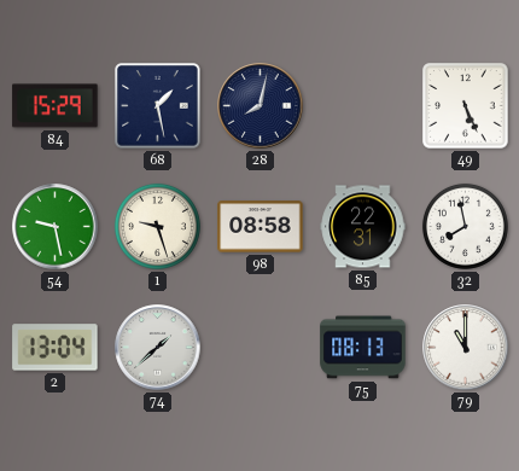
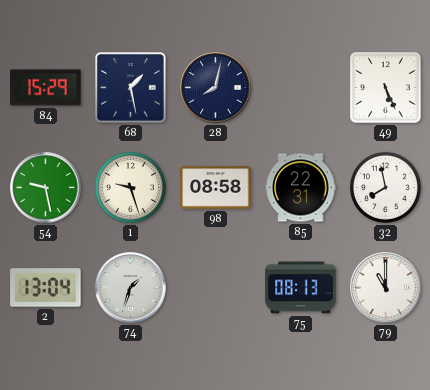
74: 1:38 -> 1:33 (131, 288)
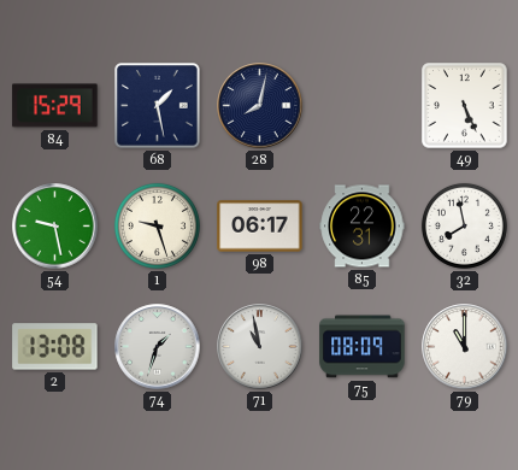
98: 08:58 -> 06:17 (260, 227)
2: 13:04 -> 13:08 (55, 347)
71: none -> 10:58 (260, 347)
75: 08:13 -> 08:09 (363, 347)
